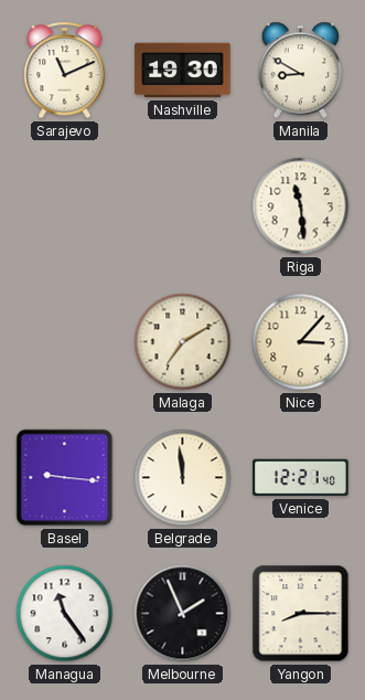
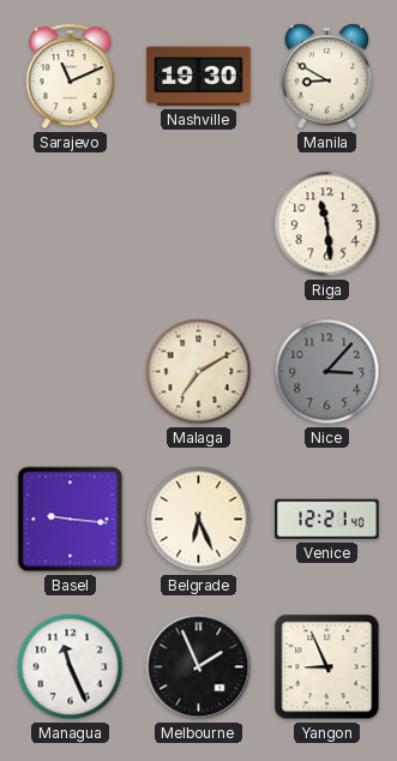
Nice dial: cream -> grey (327, 372)
Belgrade: 11:59 -> 6:26 (199, 520)
Managua: 11:24 -> 11:26 (71, 667)
Yangon: 8:15 -> 8:56 (327, 667)
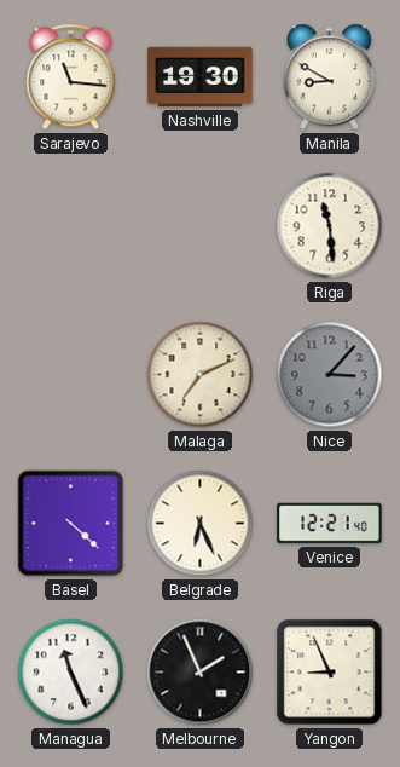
Sarajevo: 11:11 -> 11:16 (71, 77)
Malaga: 7:10 -> 7:11 (201, 375)
Basel: 9:16 -> 4:22 (71, 524)
